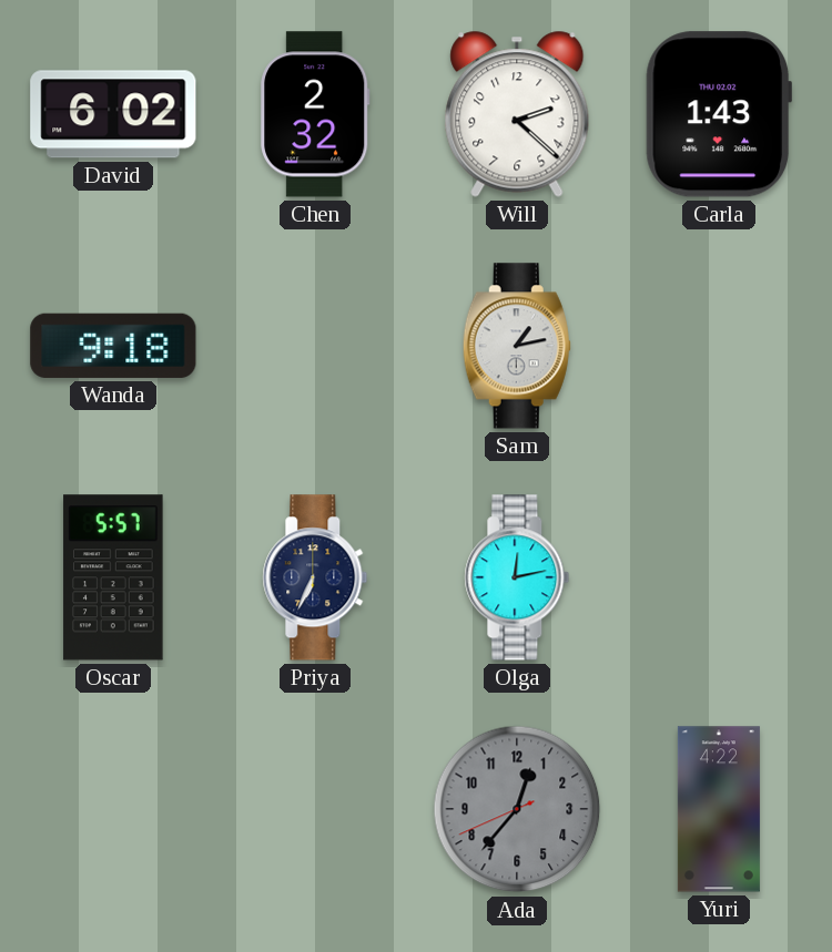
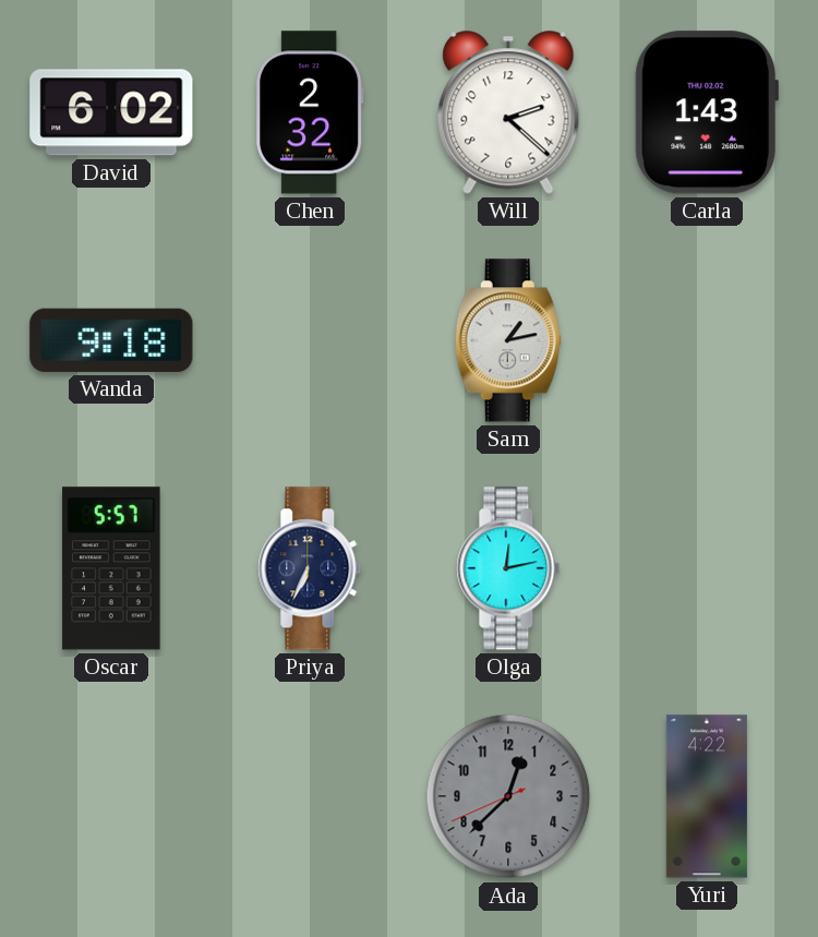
Ada: 12:36 -> 12:37 (508, 796)
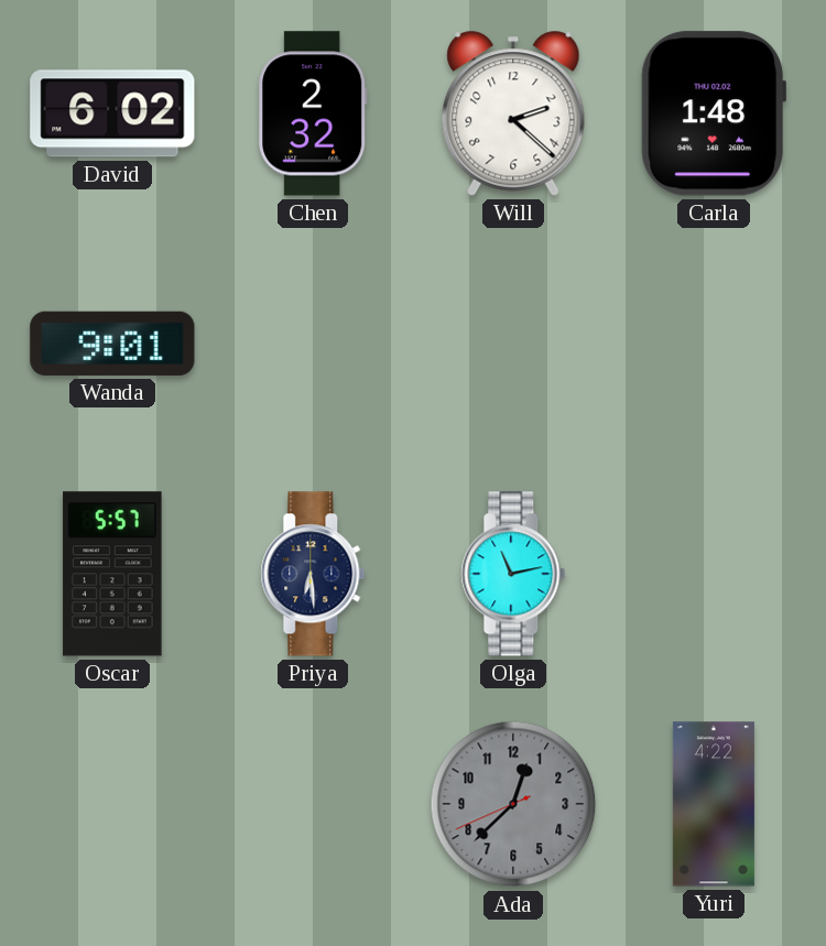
Carla: 1:43 -> 1:48 (713, 113)
Wanda: 9:18 -> 9:01 (112, 344)
Sam: 1:13 -> none (508, 340)
Priya: 6:34 -> 6:29 (313, 574)
Olga: 12:13 -> 11:13 (513, 574)
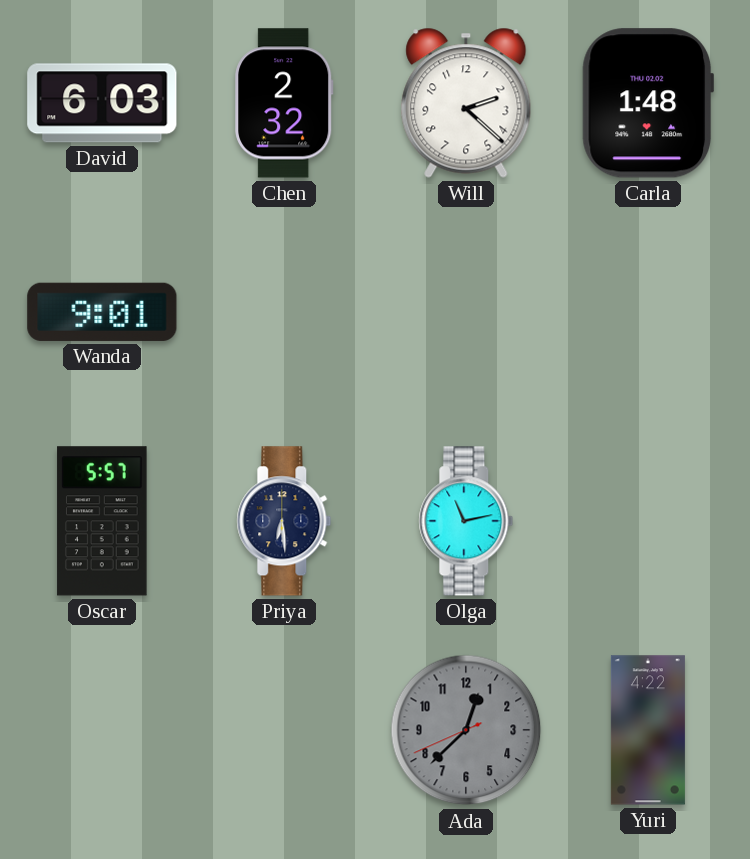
David: 6:02 -> 6:03 (102, 103)
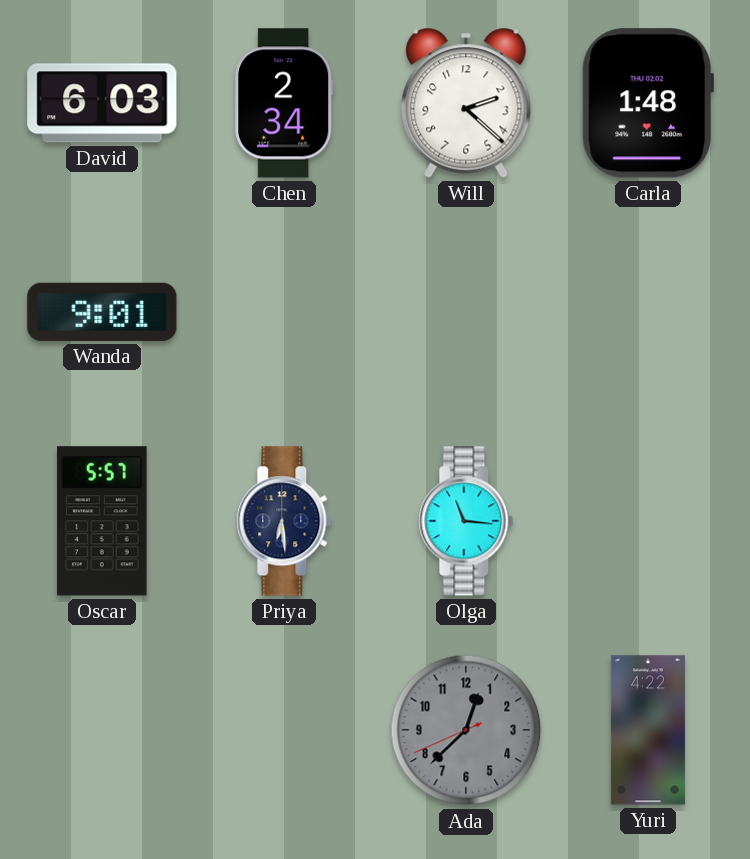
Chen: 2:32 -> 2:34 (284, 103)
Olga: 11:13 -> 11:16 (466, 521)
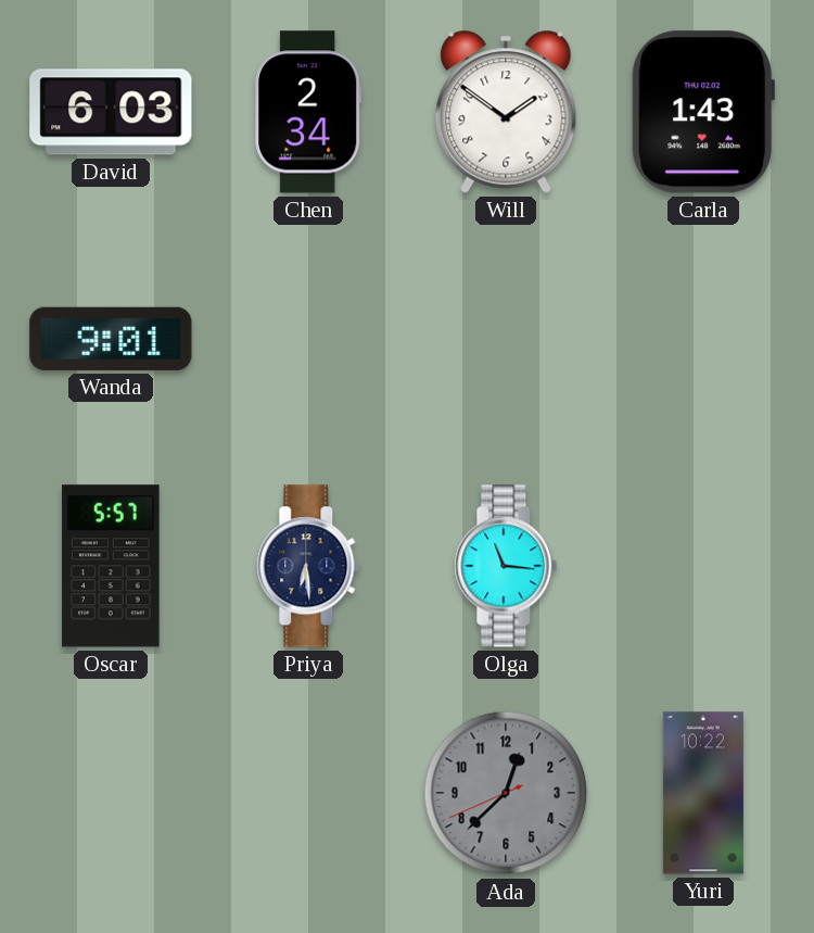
Will: 2:22 -> 1:51 (506, 112)
Carla: 1:48 -> 1:43 (702, 112)
Yuri: 4:22 -> 10:22 (703, 793)
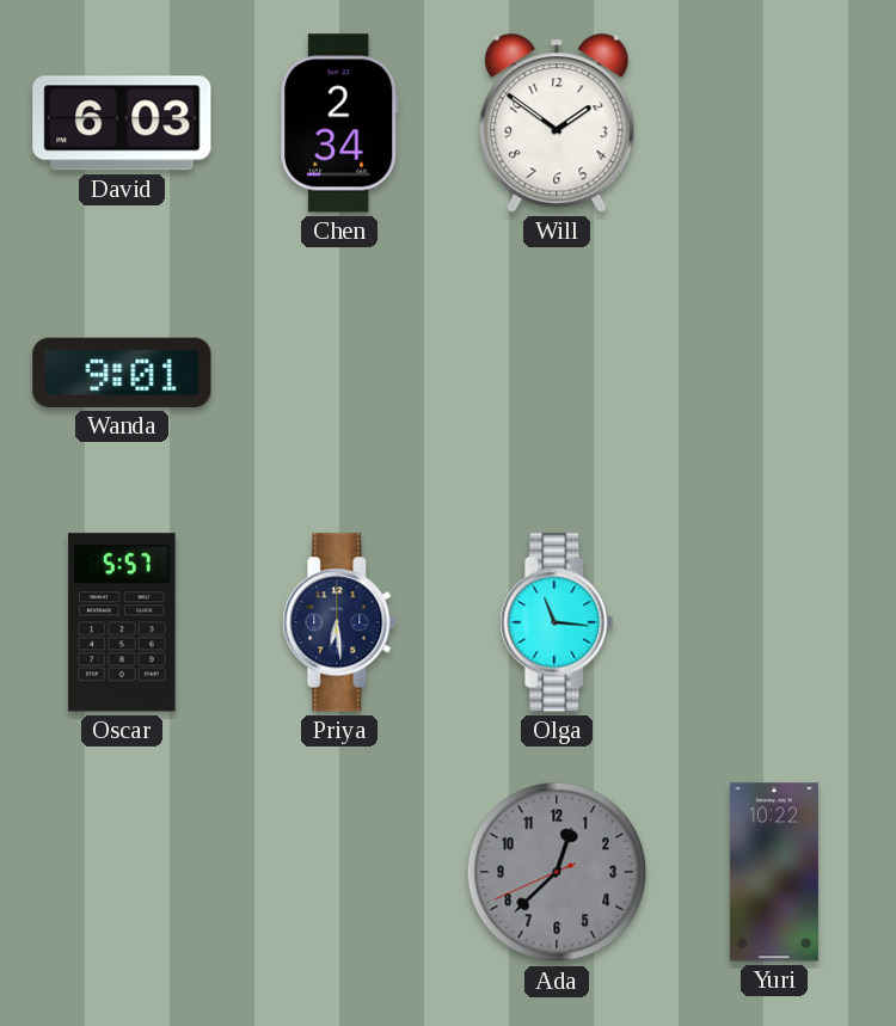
Carla: 1:43 -> none (702, 112)
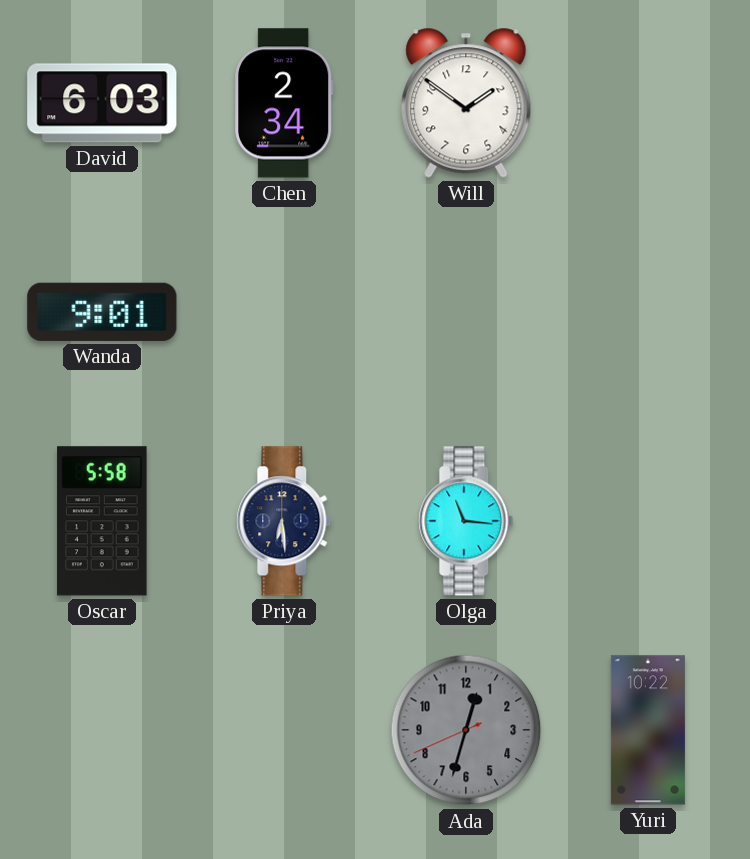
Oscar: 5:57 -> 5:58 (102, 521)
Ada: 12:37 -> 12:32 (466, 730)
